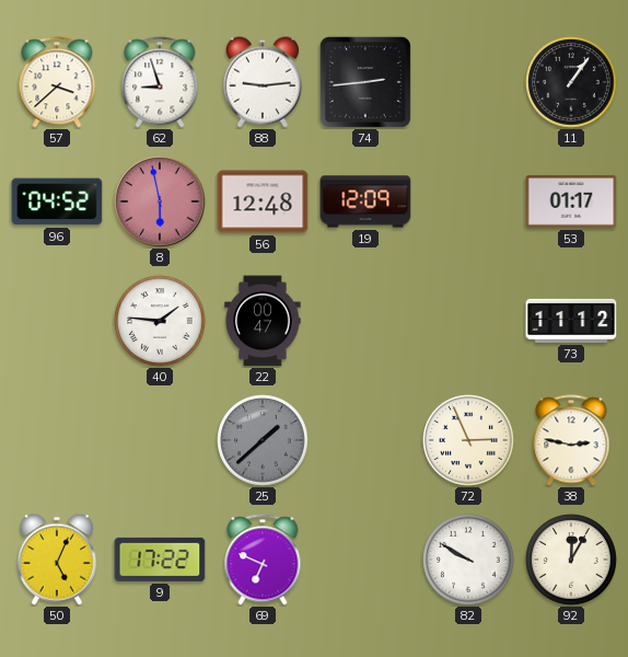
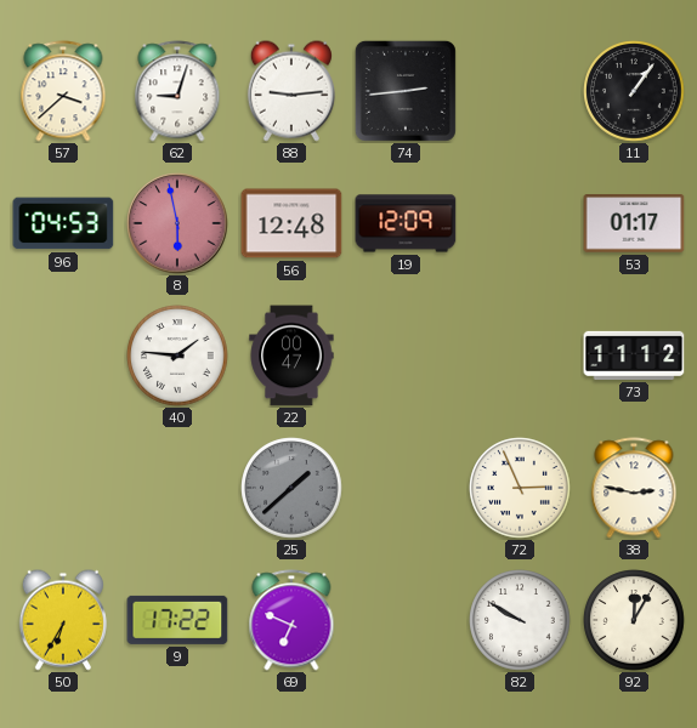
62: 8:57 -> 9:03 (177, 91)
96: 04:52 -> 04:53 (63, 223)
50: 5:04 -> 6:35 (63, 620)
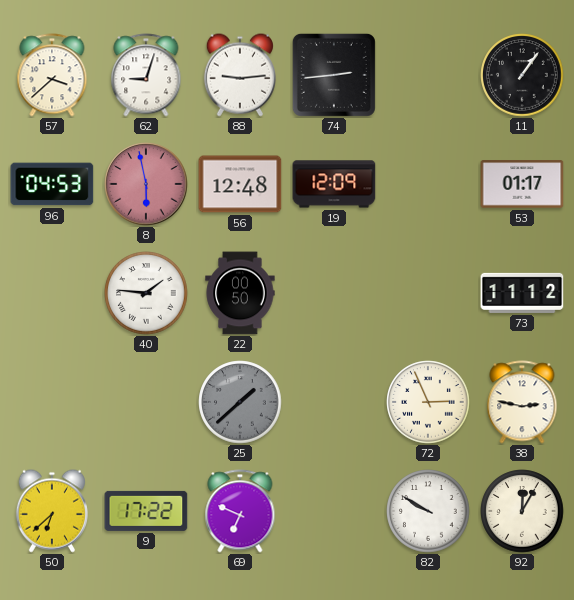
22: 00:47 -> 00:50 (240, 293)
50: 6:35 -> 6:38 (52, 511)
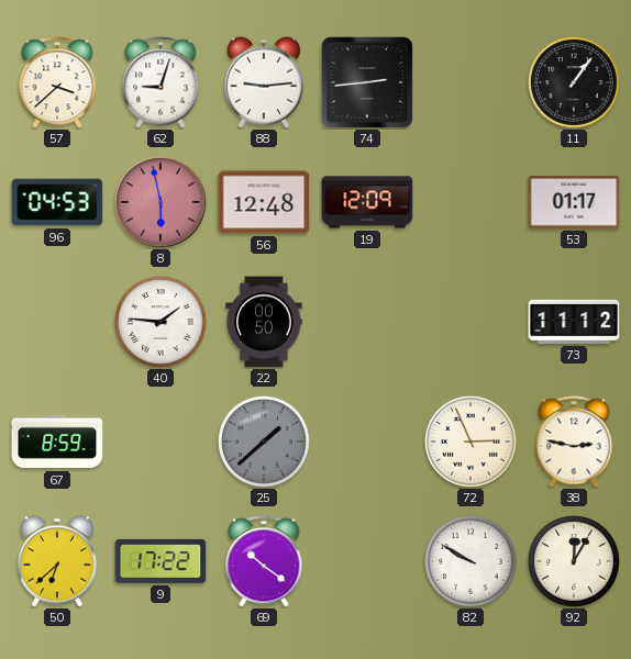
67: none -> 8:59 (57, 442)
69: 6:49 -> 10:21 (264, 561)
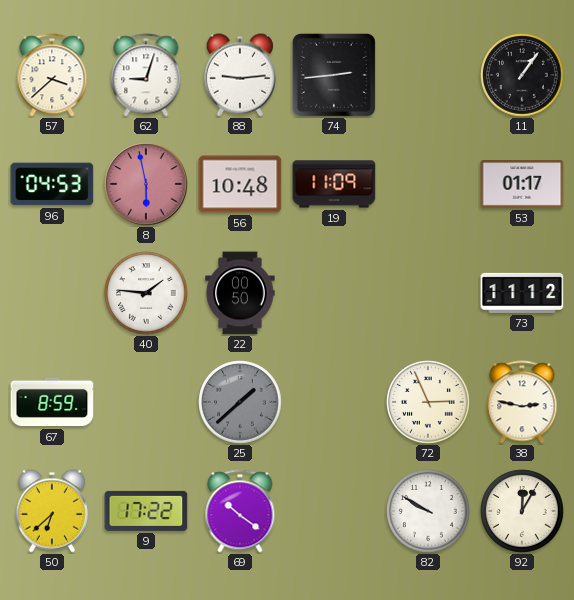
56: 12:48 -> 10:48 (240, 184)
19: 12:09 -> 11:09 (334, 184)
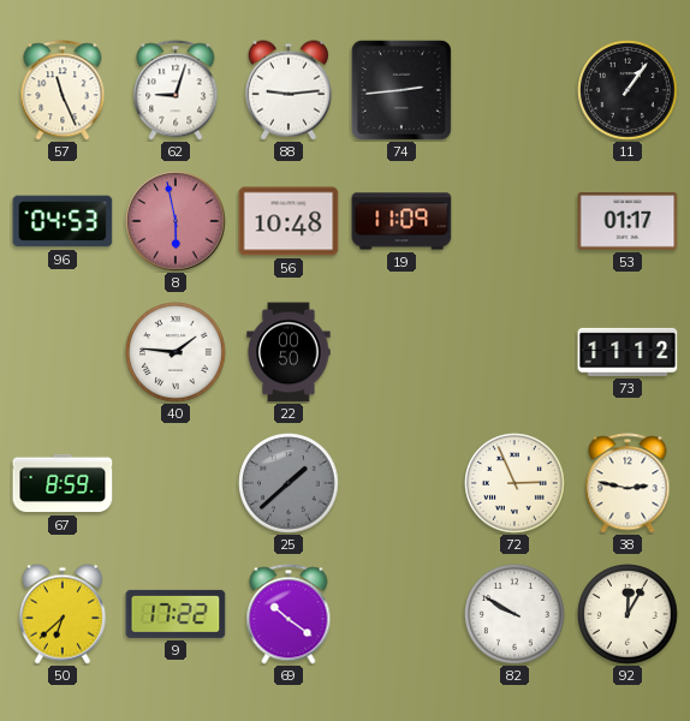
57: 3:38 -> 11:26 (63, 90)
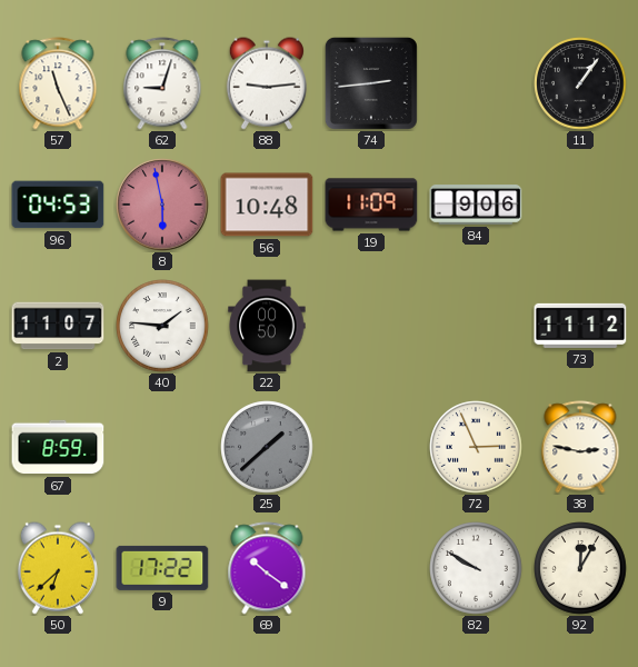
84: none -> 9:06 (476, 205)
53: 01:17 -> none (627, 221)
2: none -> 11:07 (58, 326)
